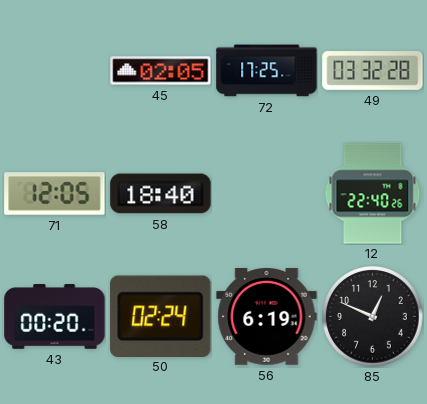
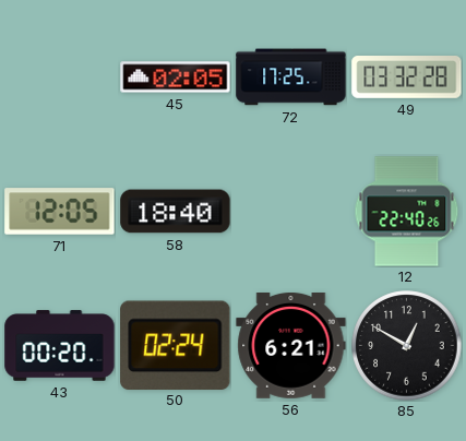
56: 6:19 -> 6:21 (291, 346)
85: 12:49 -> 12:50 (407, 346)
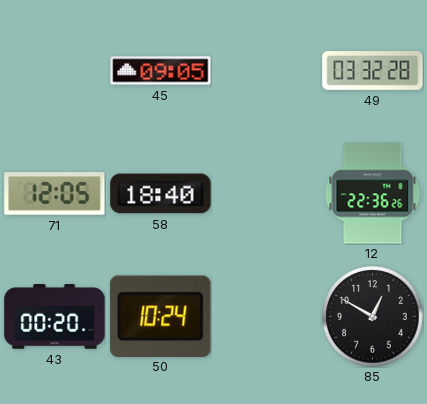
45: 02:05 -> 09:05 (161, 71)
72: 17:25 -> none (291, 78)
12: 22:40 -> 22:36 (373, 194)
50: 02:24 -> 10:24 (161, 316)
56: 6:21 -> none (291, 346)
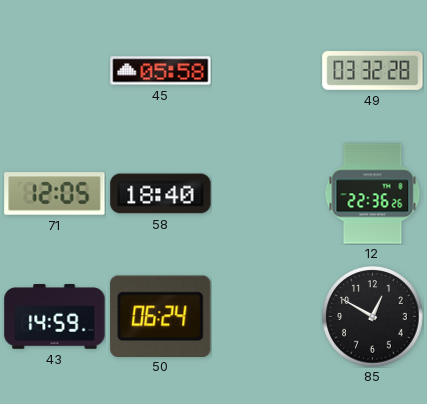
45: 09:05 -> 05:58 (161, 71)
43: 00:20 -> 14:59 (55, 317)
50: 10:24 -> 06:24 (161, 316)
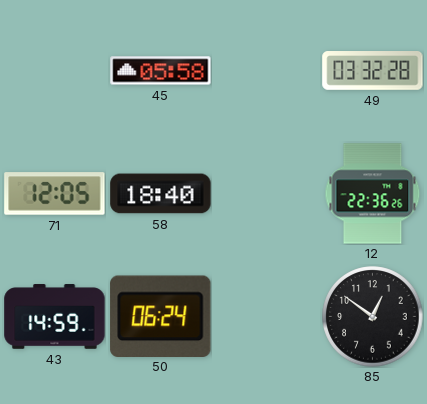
85: 12:50 -> 12:51 (373, 317)
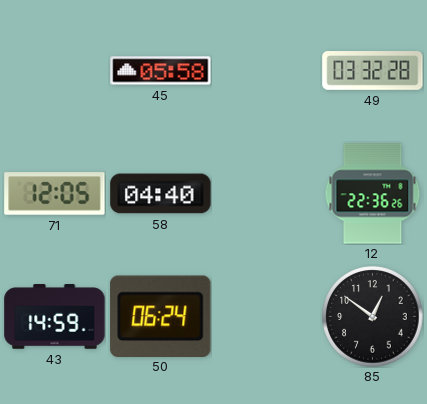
58: 18:40 -> 04:40 (161, 194)
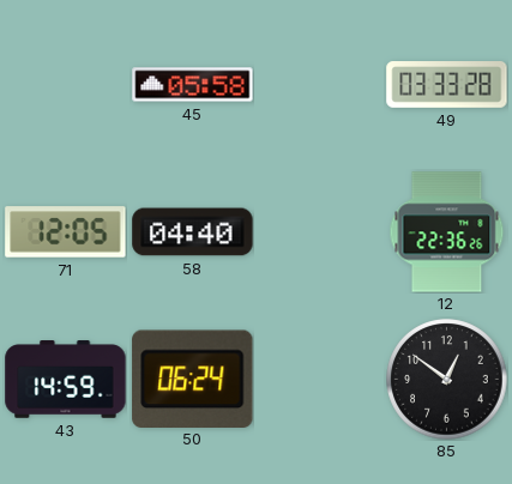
49: 03:32 -> 03:33 (447, 85)
